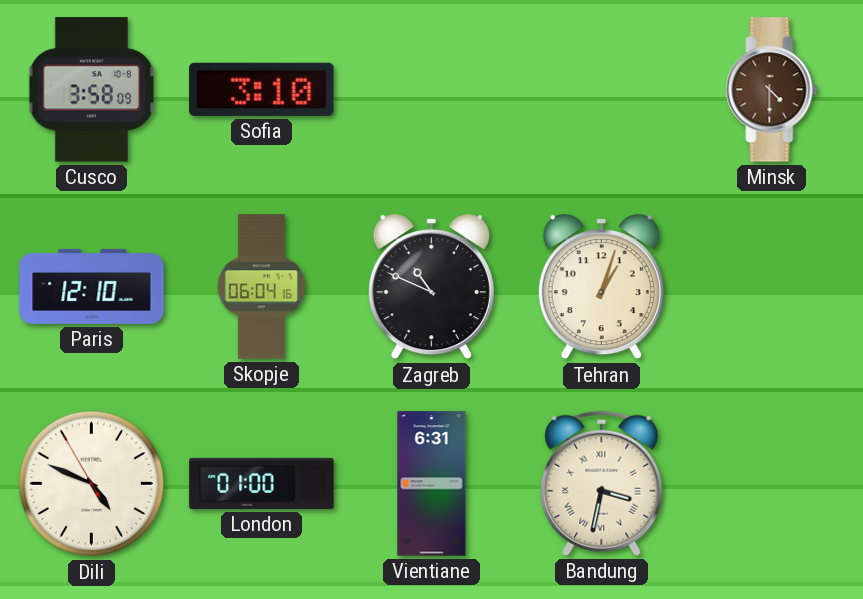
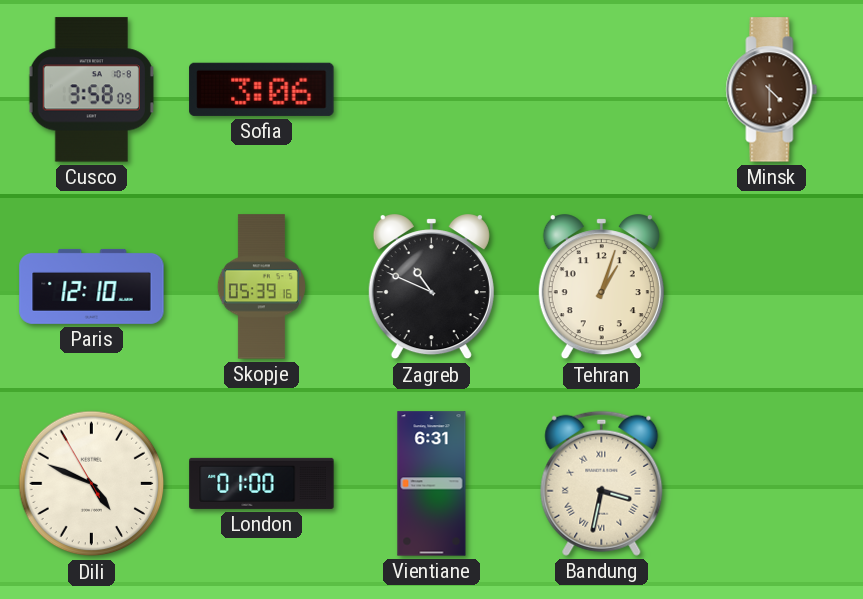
Sofia: 3:10 -> 3:06 (262, 89)
Skopje: 06:04 -> 05:39 (261, 287)
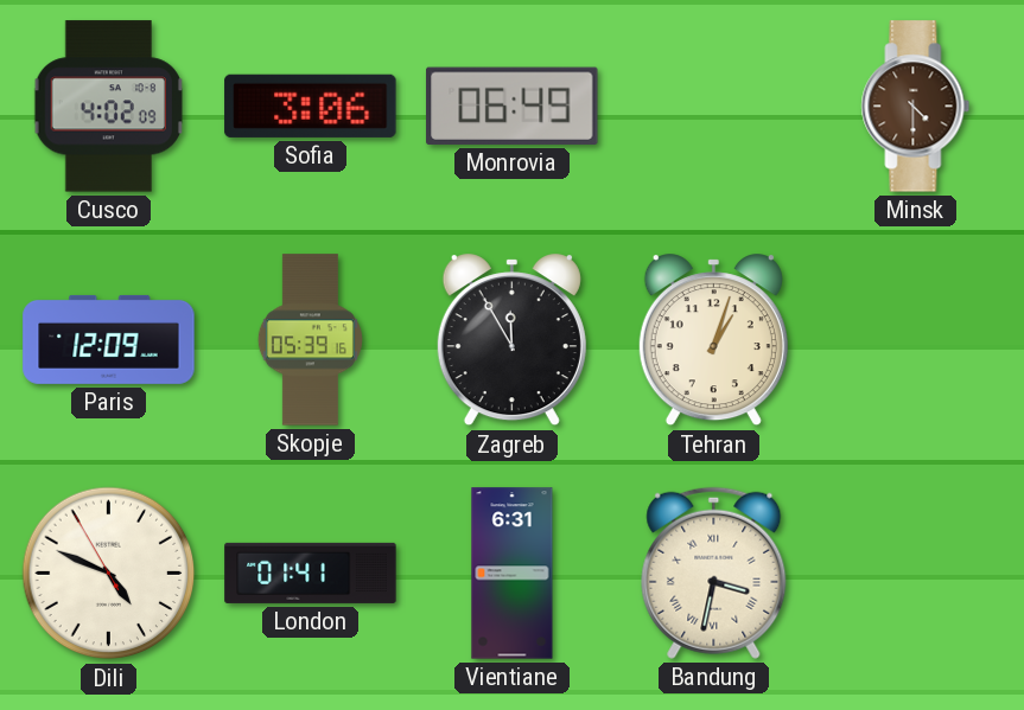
Cusco: 3:58 -> 4:02 (108, 107)
Monrovia: none -> 06:49 (513, 105)
Paris: 12:10 -> 12:09 (109, 339)
Zagreb: 10:49 -> 11:55 (511, 340)
London: 01:00 -> 01:41 (311, 573)
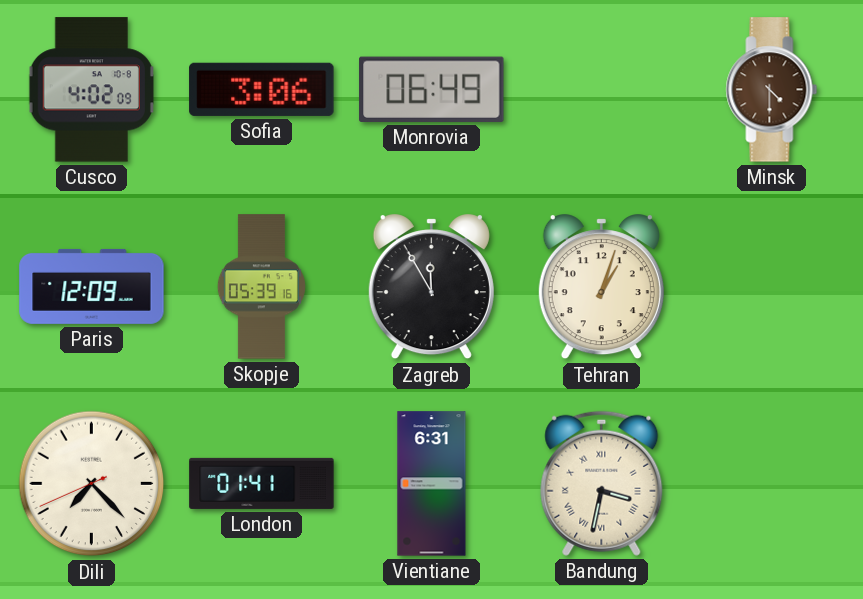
Dili: 4:48 -> 7:22 (92, 484)
